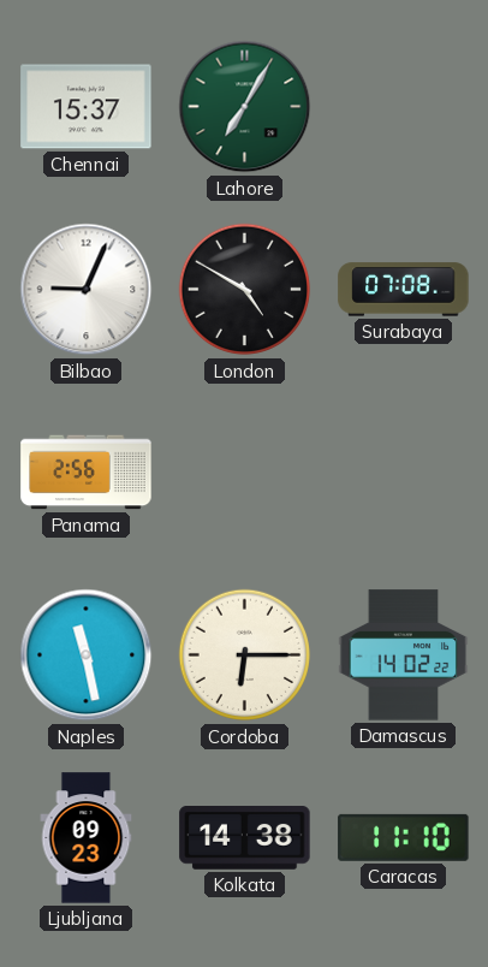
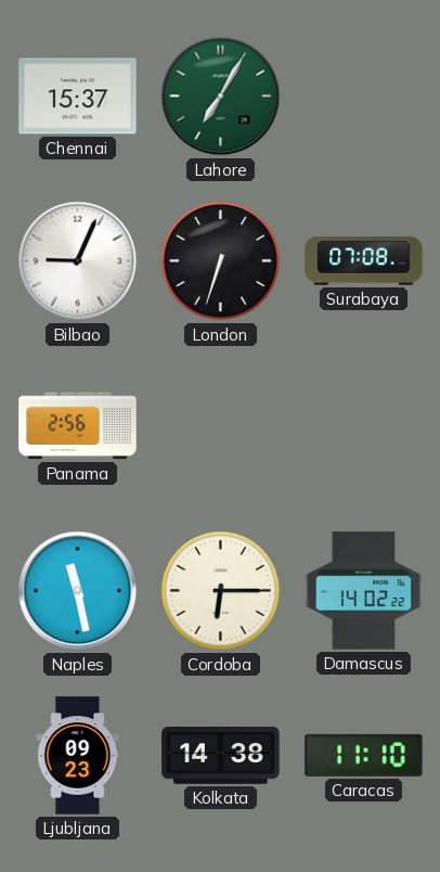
London: 4:50 -> 6:33 (221, 261)
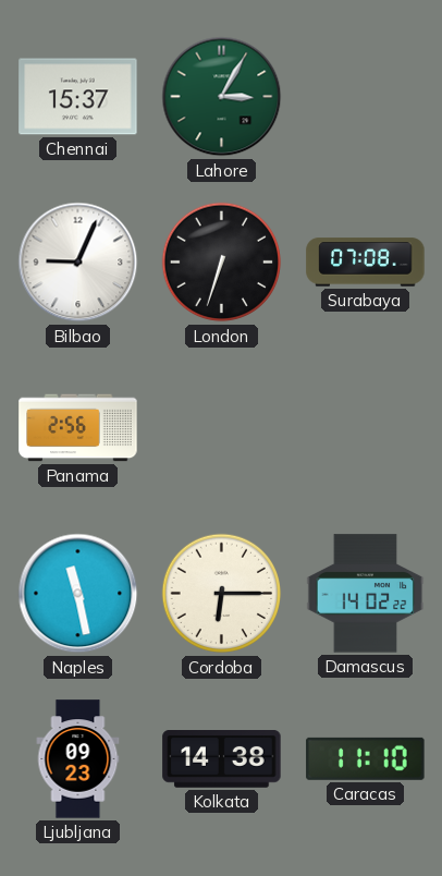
Lahore: 7:05 -> 3:05 (222, 97)
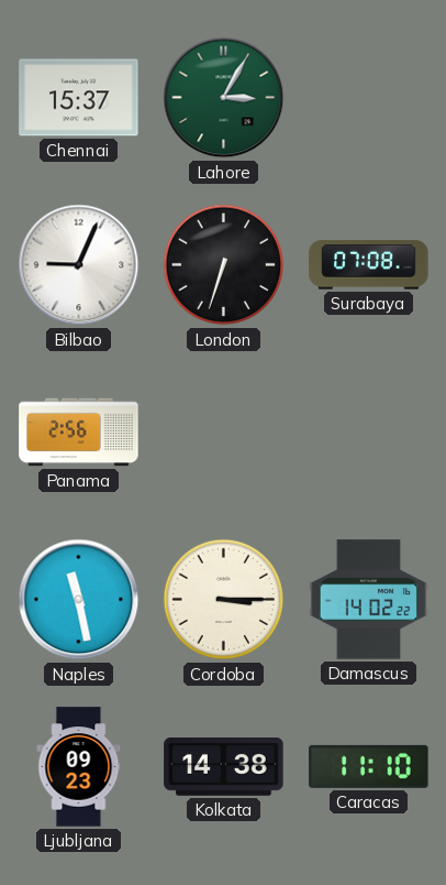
Cordoba: 6:15 -> 3:15 (224, 600)
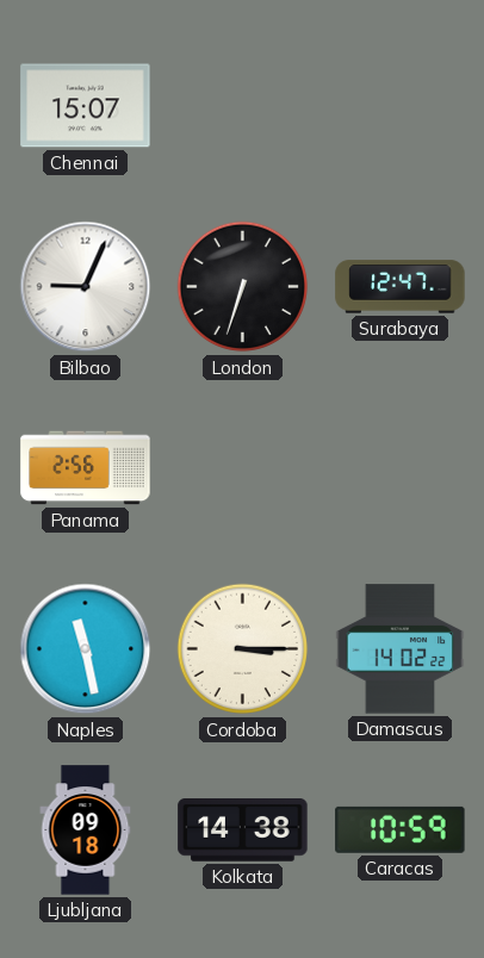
Chennai: 15:37 -> 15:07 (86, 106)
Lahore: 3:05 -> none (224, 98)
Surabaya: 07:08 -> 12:47 (401, 287)
Ljubljana: 09:23 -> 09:18 (86, 831)
Caracas: 11:10 -> 10:59 (401, 829)
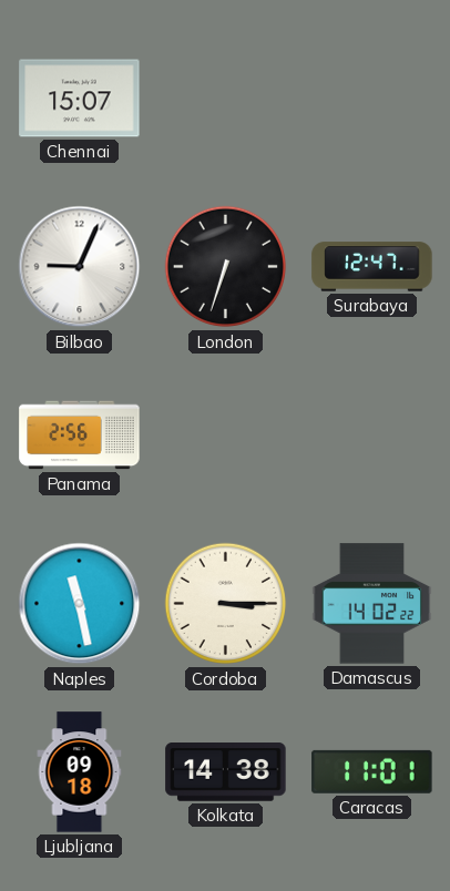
Caracas: 10:59 -> 11:01 (372, 771)
